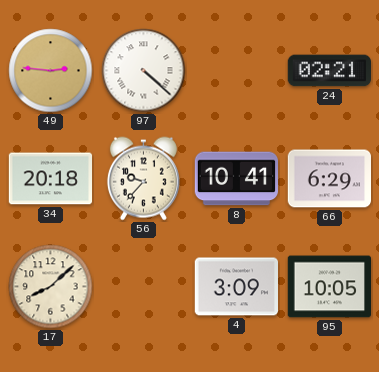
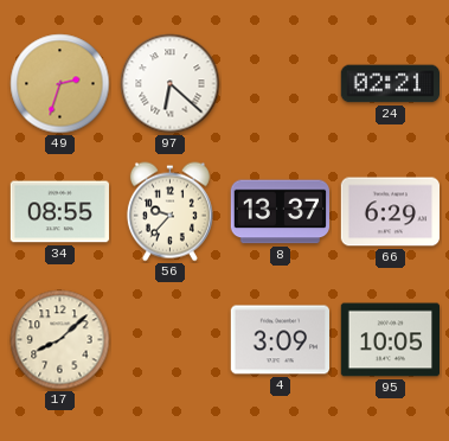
49: 2:46 -> 2:33 (60, 84)
97: 4:22 -> 6:22 (171, 84)
34: 20:18 -> 08:55 (60, 212)
8: 10:41 -> 13:37 (281, 212)
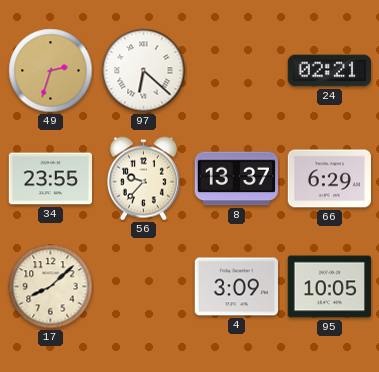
34: 08:55 -> 23:55 (51, 179)
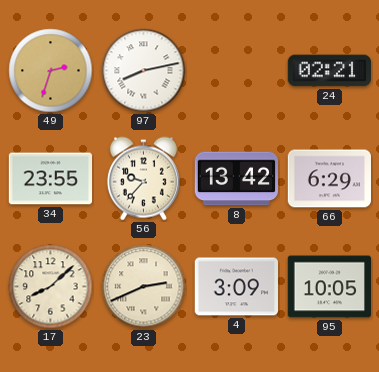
97: 6:22 -> 8:13 (144, 71)
8: 13:37 -> 13:42 (237, 179)
23: none -> 2:41 (144, 287)
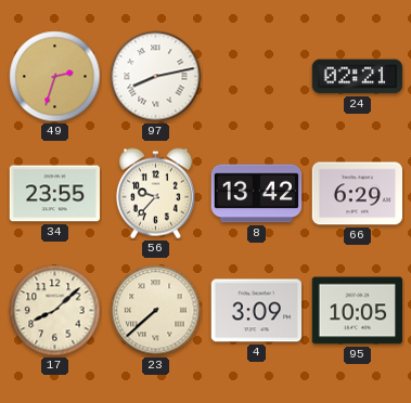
23: 2:41 -> 7:38 (156, 311)
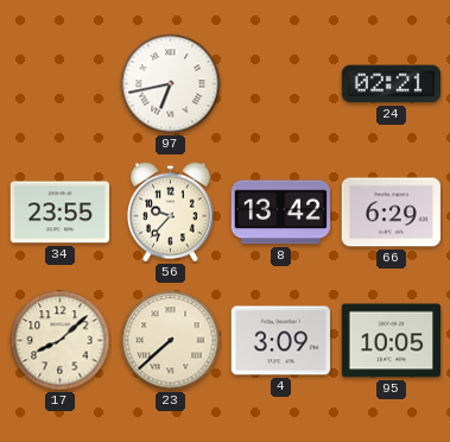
49: 2:33 -> none (55, 77)
97: 8:13 -> 6:43 (171, 84)
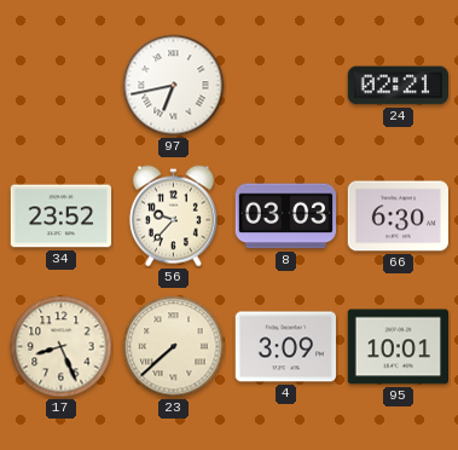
34: 23:55 -> 23:52 (62, 217)
8: 13:42 -> 03:03 (286, 217)
66: 6:29 -> 6:30 (398, 217)
17: 8:08 -> 8:26 (62, 347)
95: 10:05 -> 10:01 (399, 347)
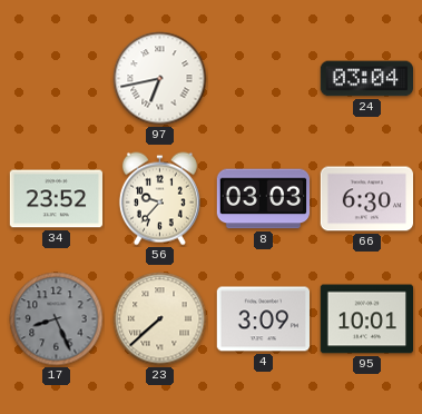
24: 02:21 -> 03:04 (366, 79)
17 dial: cream -> grey (57, 319)
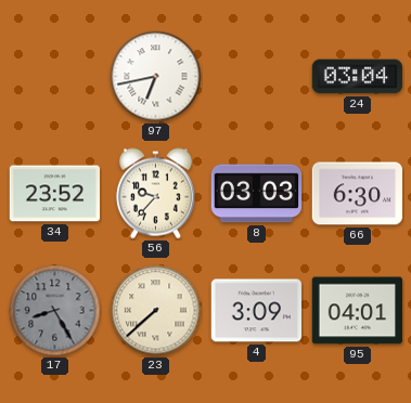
17: 8:26 -> 8:25 (55, 311)
95: 10:01 -> 04:01 (358, 311)
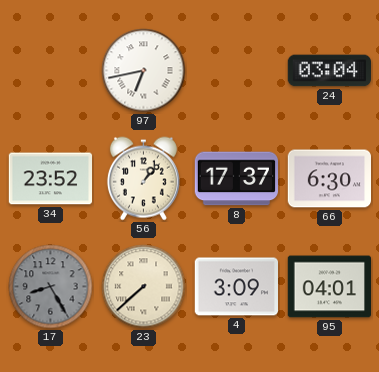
56: 9:37 -> 1:07 (143, 179)
8: 03:03 -> 17:37 (237, 179)
